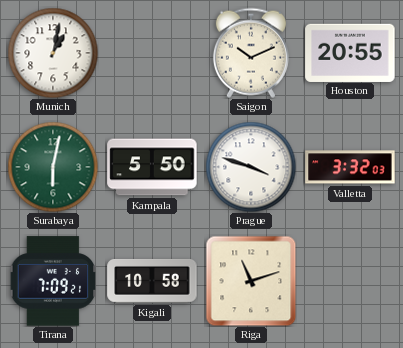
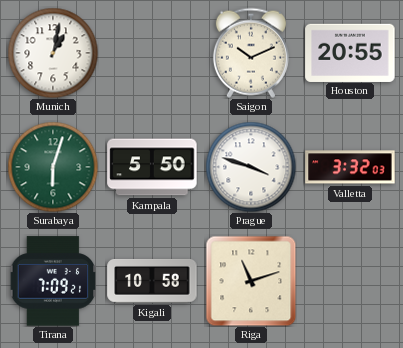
Surabaya: 6:02 -> 6:03 (53, 167)
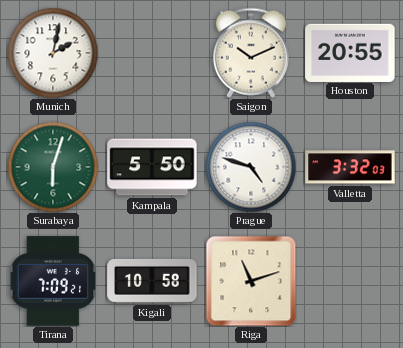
Munich: 1:02 -> 2:02 (53, 53)
Prague: 3:48 -> 4:48 (251, 167)
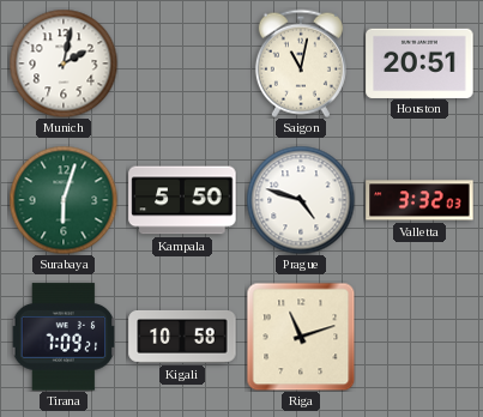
Saigon: 10:11 -> 11:02 (301, 64)
Houston: 20:55 -> 20:51 (419, 62)
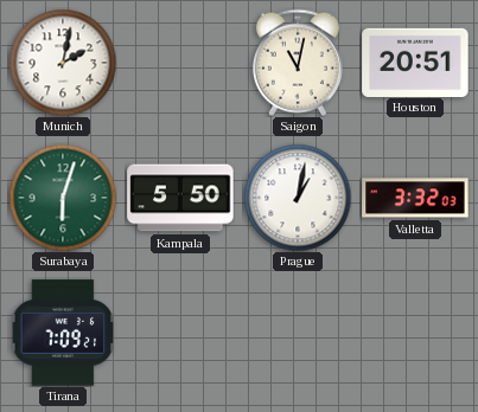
Prague: 4:48 -> 1:02 (298, 198)
Kigali: 10:58 -> none (182, 337)
Riga: 11:12 -> none (301, 337)
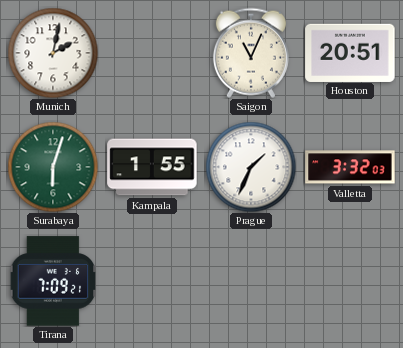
Saigon: 11:02 -> 11:04 (251, 53)
Kampala: 5:50 -> 1:55 (152, 167)
Prague: 1:02 -> 1:34 (251, 167)
